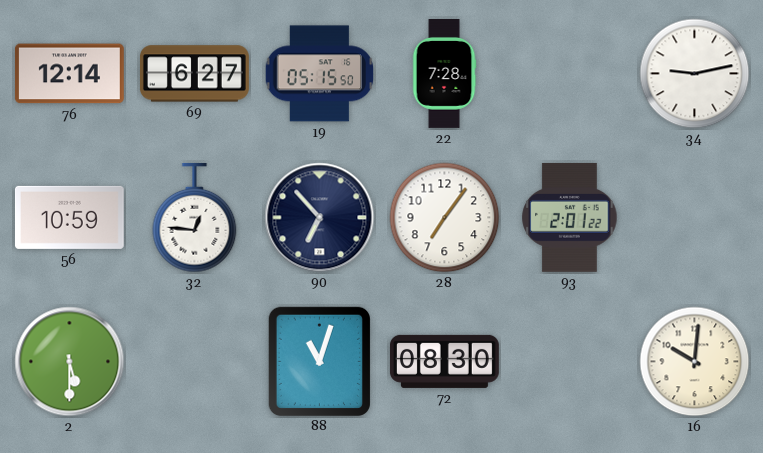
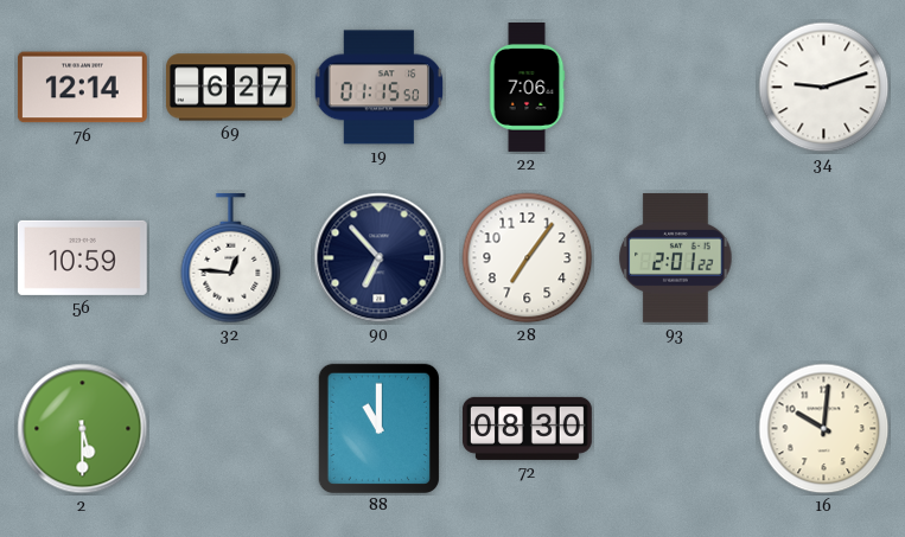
19: 05:15 -> 01:15 (380, 88)
22: 7:28 -> 7:06 (527, 88)
34: 9:13 -> 9:12 (824, 88)
88: 11:03 -> 11:00 (378, 428)
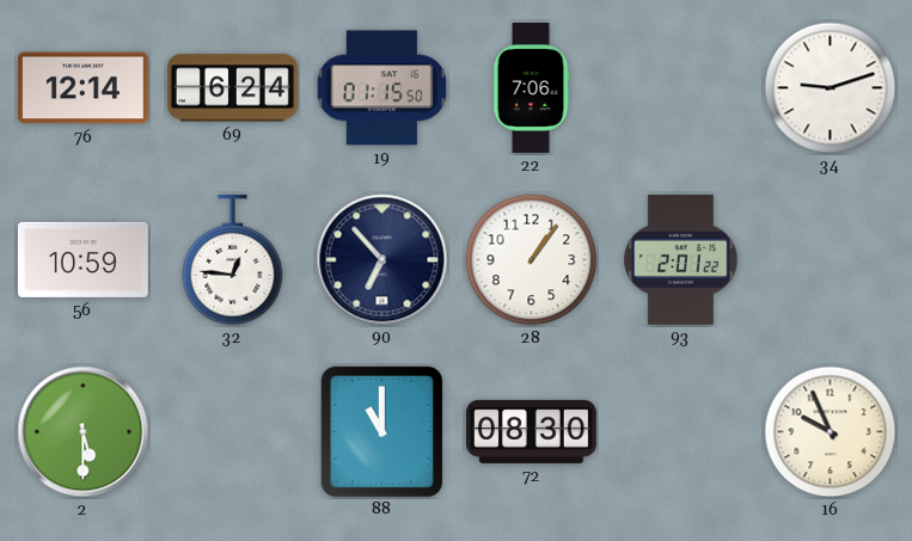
69: 6:27 -> 6:24 (232, 88)
28: 7:06 -> 1:06 (532, 260)
16: 10:01 -> 9:56 (831, 432)
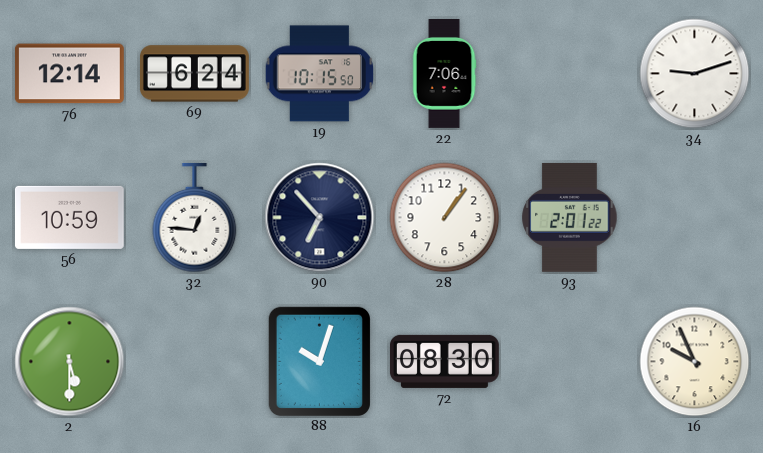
19: 01:15 -> 10:15 (320, 74)
88: 11:00 -> 10:03 (319, 361)
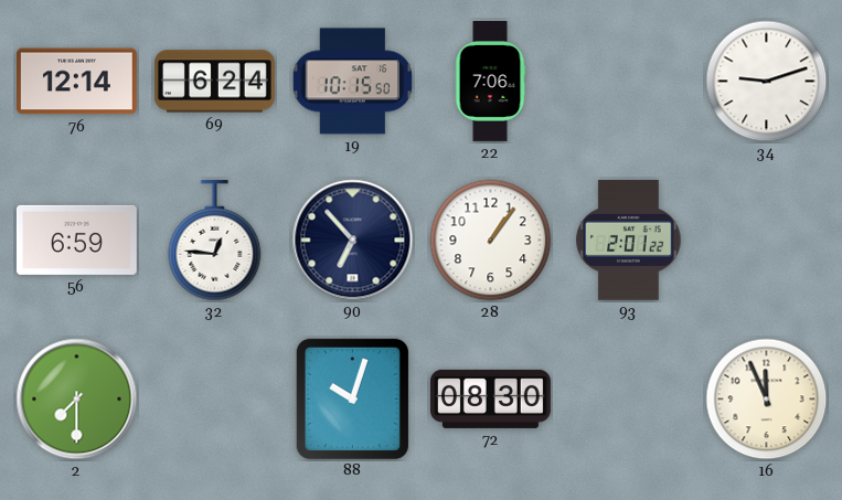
56: 10:59 -> 6:59 (76, 240)
2: 5:30 -> 7:30 (77, 400)
16: 9:56 -> 11:56 (767, 400)
